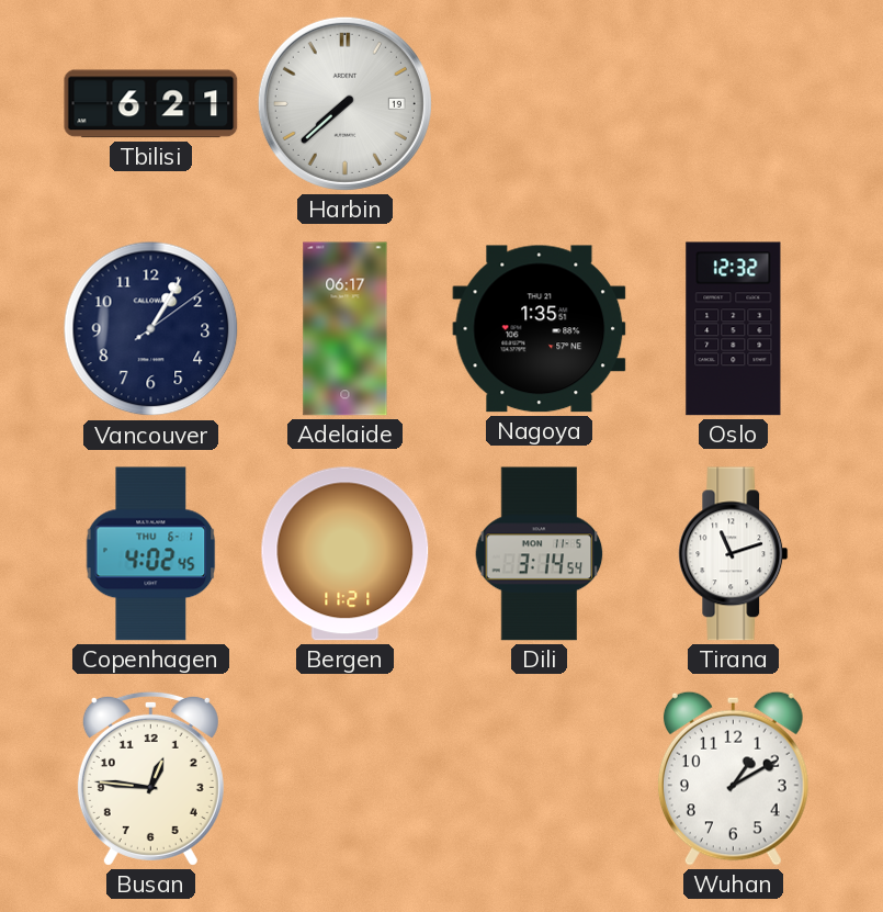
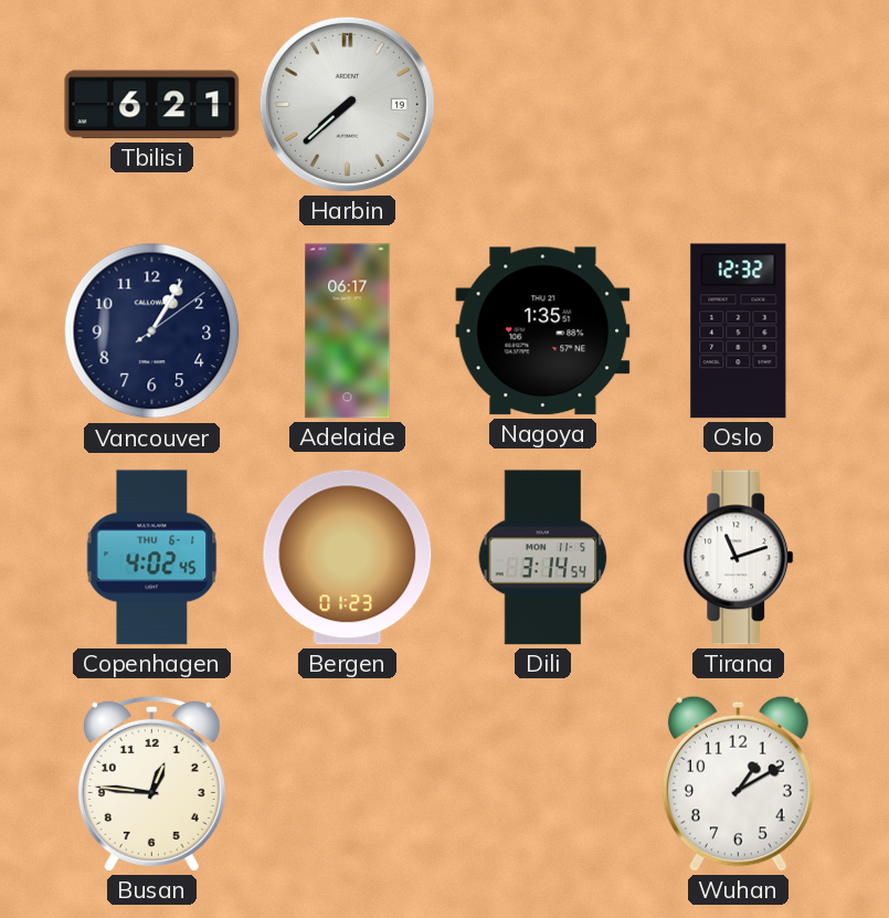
Bergen: 11:21 -> 01:23 (348, 558)
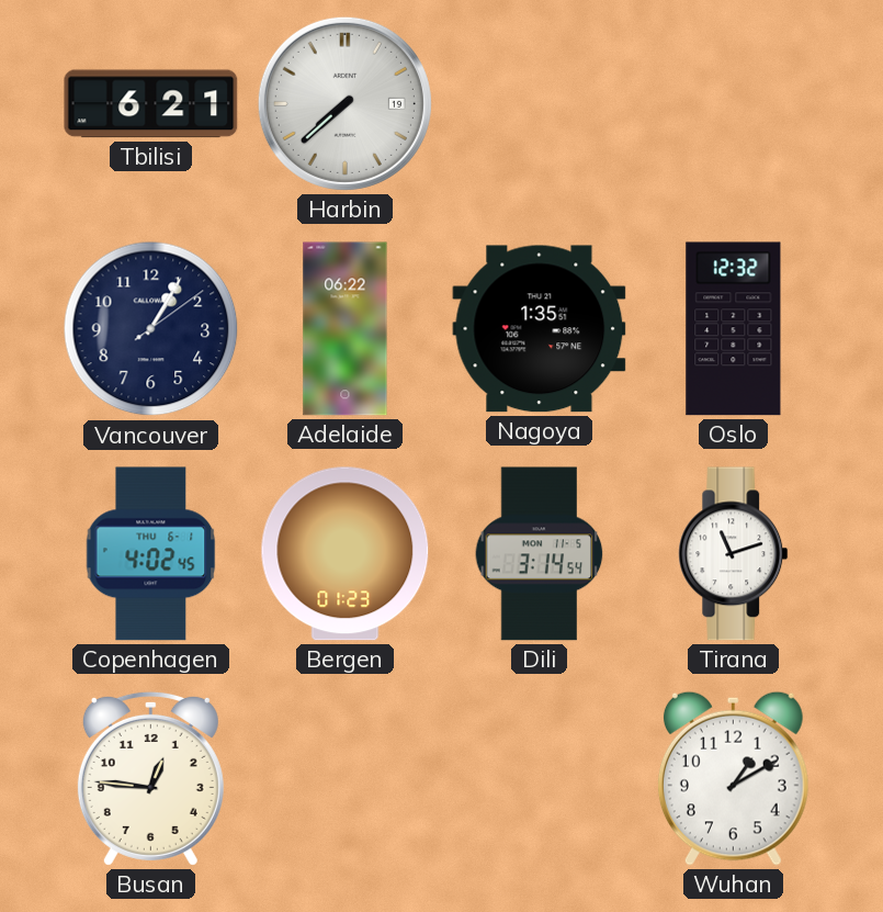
Adelaide: 06:17 -> 06:22 (346, 329)
